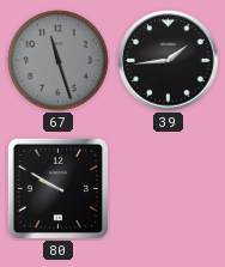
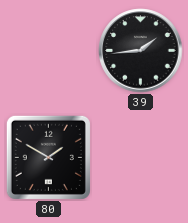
67: 11:27 -> none (59, 61)
80: 9:50 -> 1:50 (48, 157)
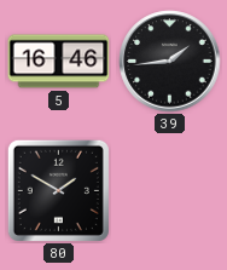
5: none -> 16:46 (59, 62)
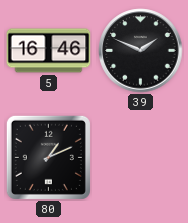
39: 1:44 -> 1:49 (141, 51)
80: 1:50 -> 1:11 (48, 157)
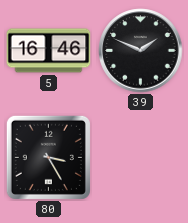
80: 1:11 -> 3:25 (48, 157)
